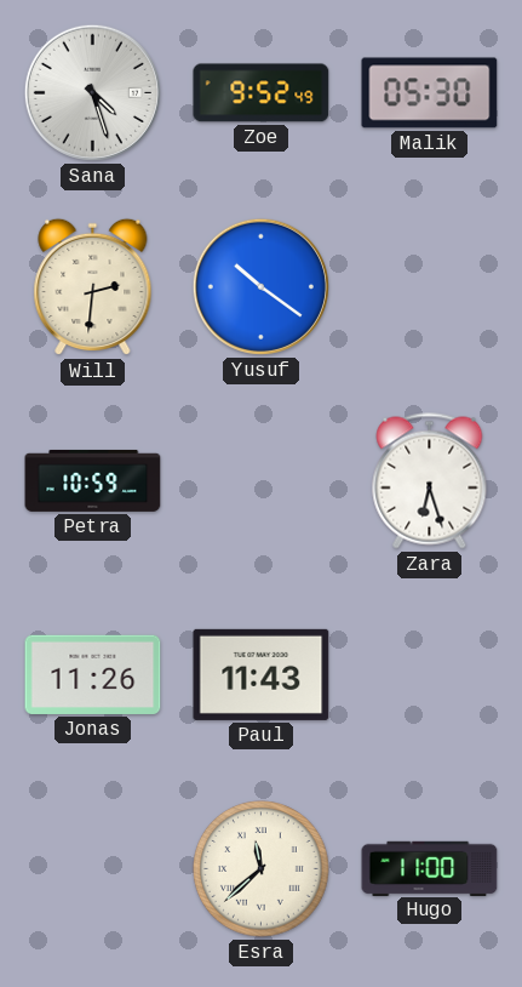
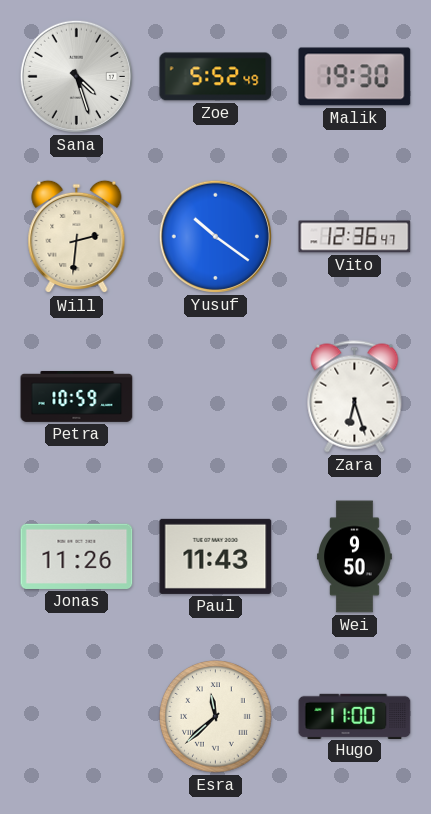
Zoe: 9:52 -> 5:52 (216, 77)
Malik: 05:30 -> 19:30 (355, 77)
Vito: none -> 12:36 (355, 237)
Wei: none -> 9:50 (355, 557)
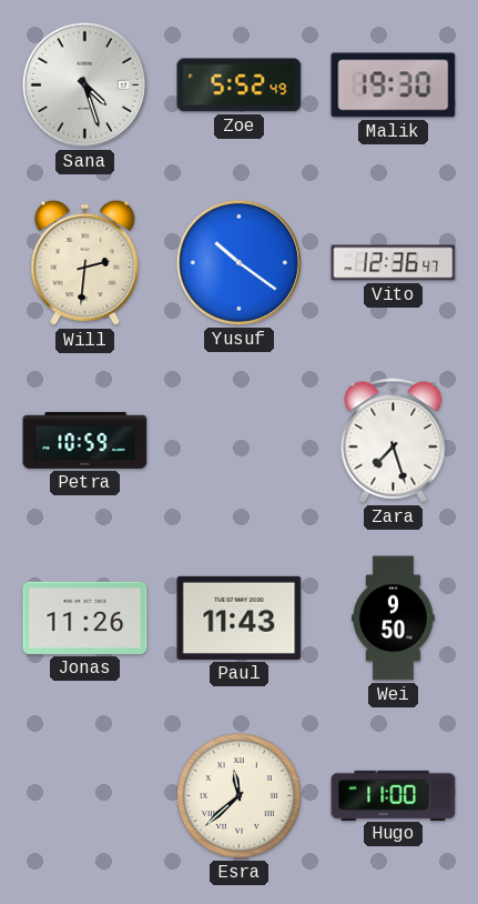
Zara: 6:27 -> 7:27 (394, 441)
